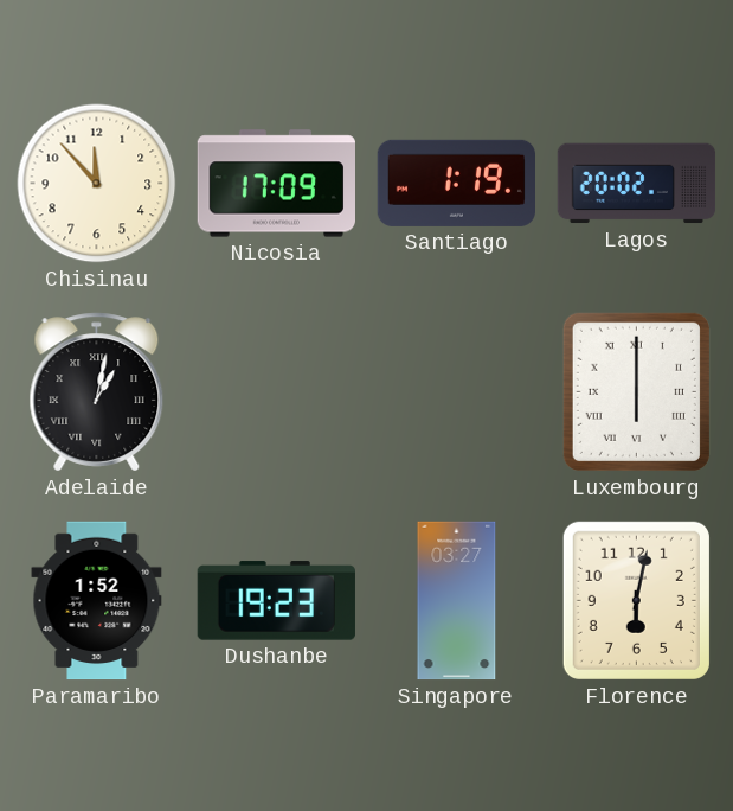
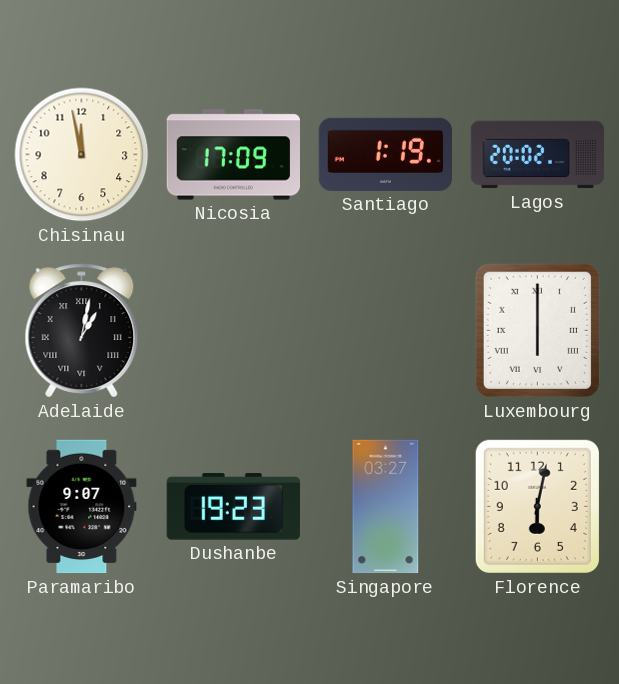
Chisinau: 11:53 -> 11:58 (82, 155)
Paramaribo: 1:52 -> 9:07 (82, 507)
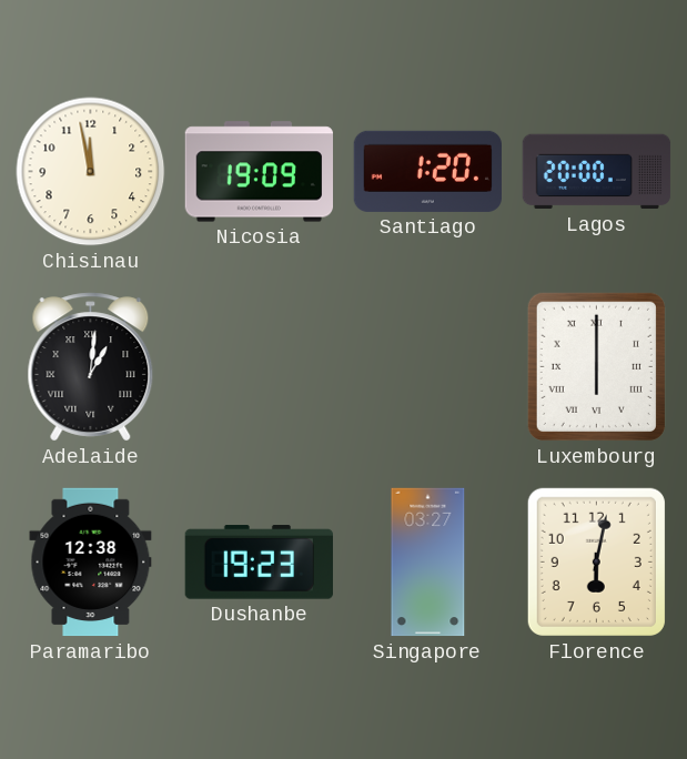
Nicosia: 17:09 -> 19:09 (259, 172)
Santiago: 1:19 -> 1:20 (427, 171)
Lagos: 20:02 -> 20:00 (597, 172)
Adelaide: 1:02 -> 1:01 (91, 367)
Paramaribo: 9:07 -> 12:38 (91, 563)
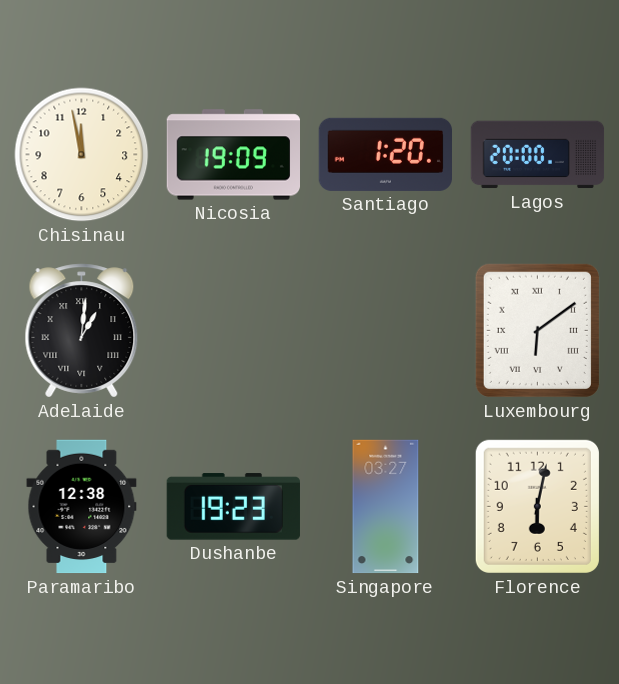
Luxembourg: 6:00 -> 6:09 (537, 330)
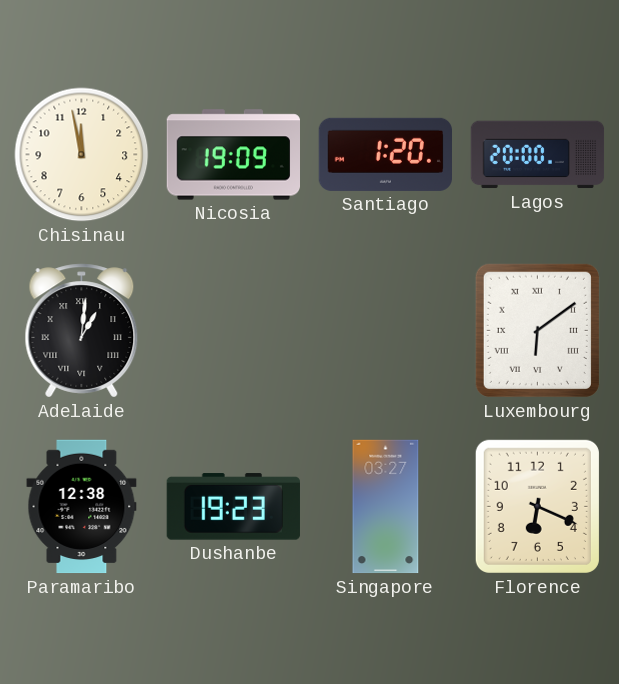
Florence: 6:02 -> 6:19 (537, 506)
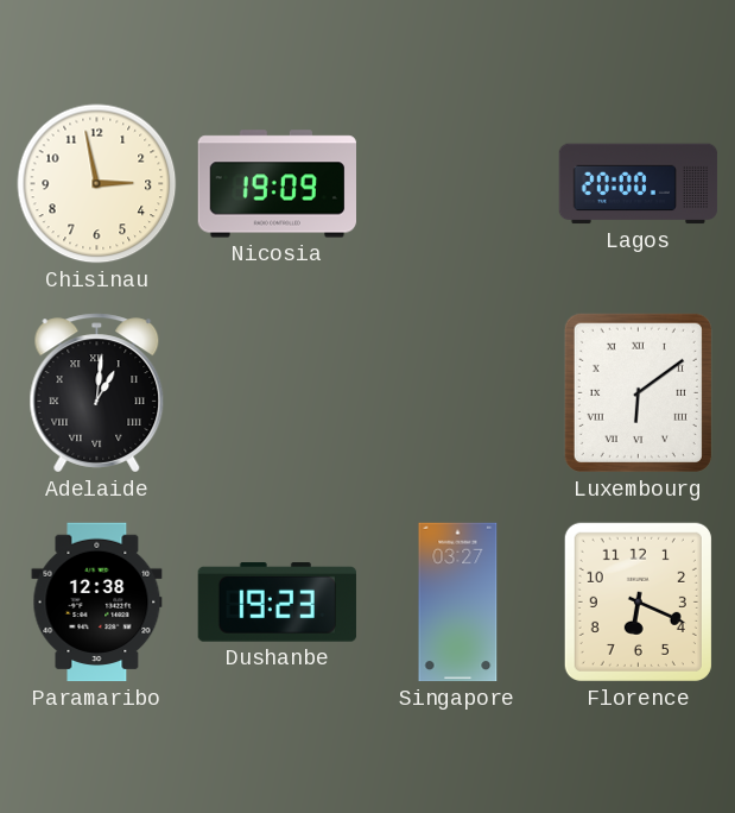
Chisinau: 11:58 -> 2:58 (97, 184)
Santiago: 1:20 -> none (385, 154)
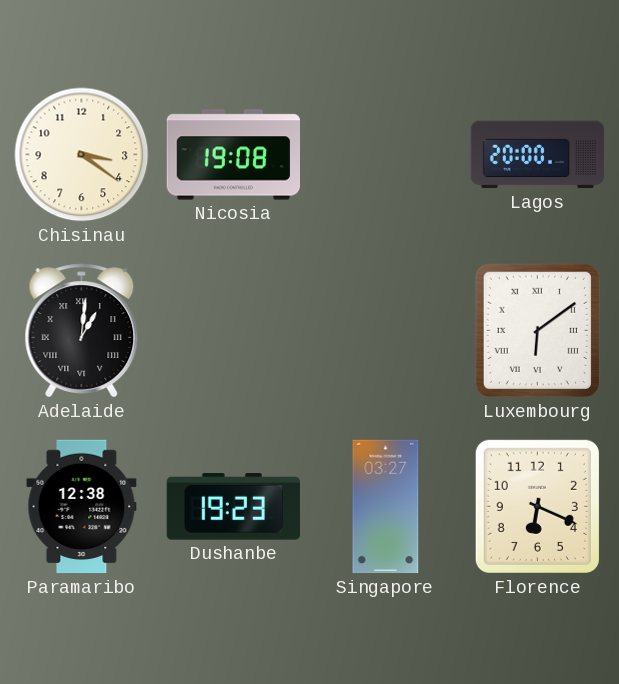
Chisinau: 2:58 -> 3:21 (82, 155)
Nicosia: 19:09 -> 19:08 (233, 155)
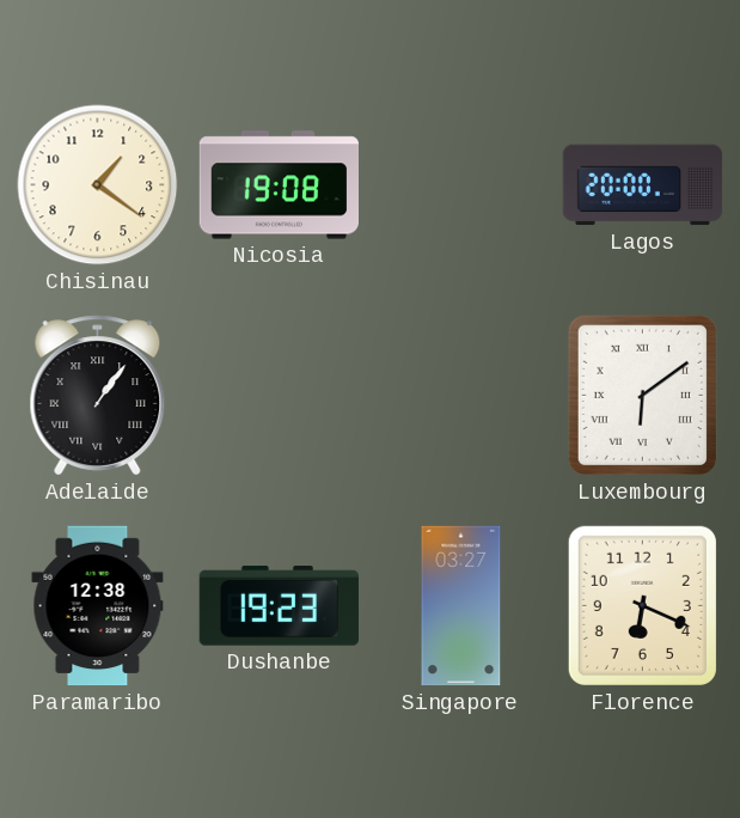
Chisinau: 3:21 -> 1:21 (98, 185)
Adelaide: 1:01 -> 1:06 (98, 396)
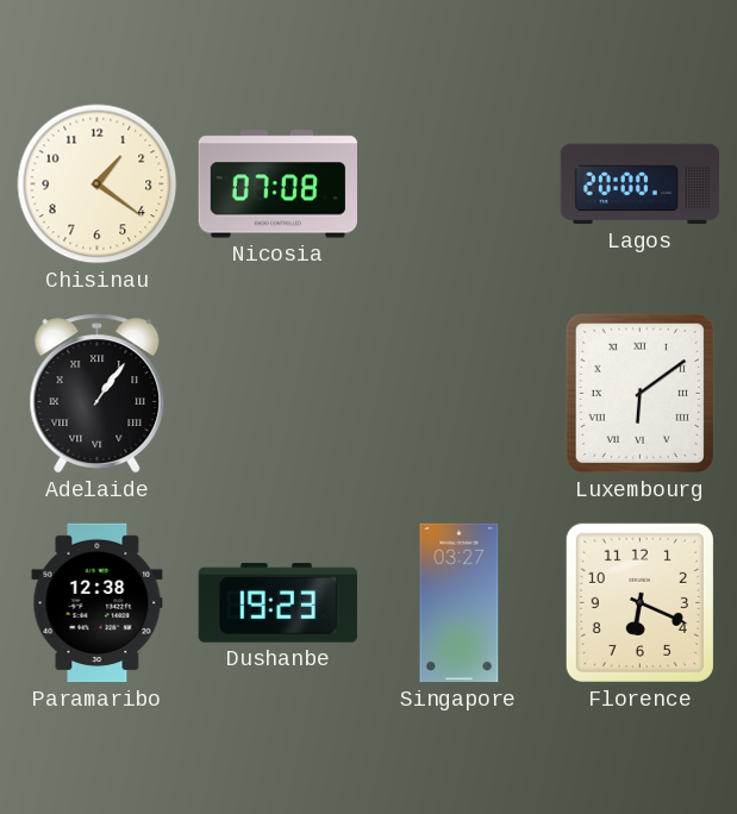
Nicosia: 19:08 -> 07:08 (277, 184)
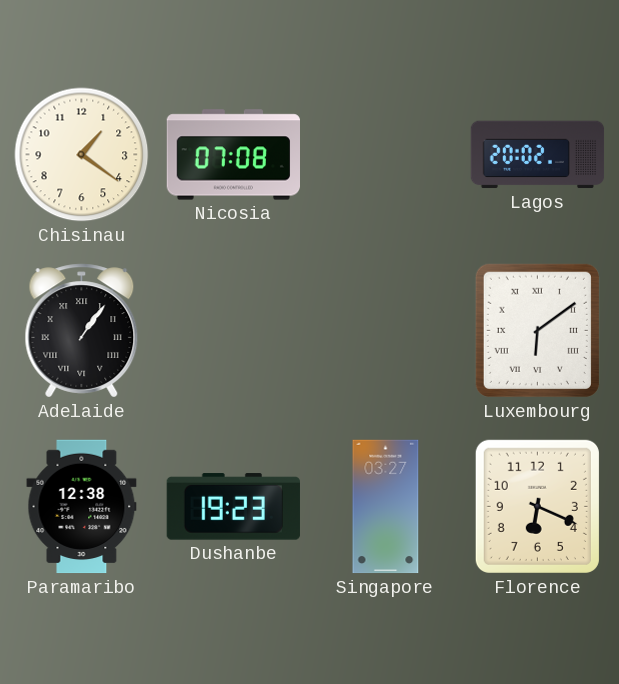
Lagos: 20:00 -> 20:02 (538, 155)
